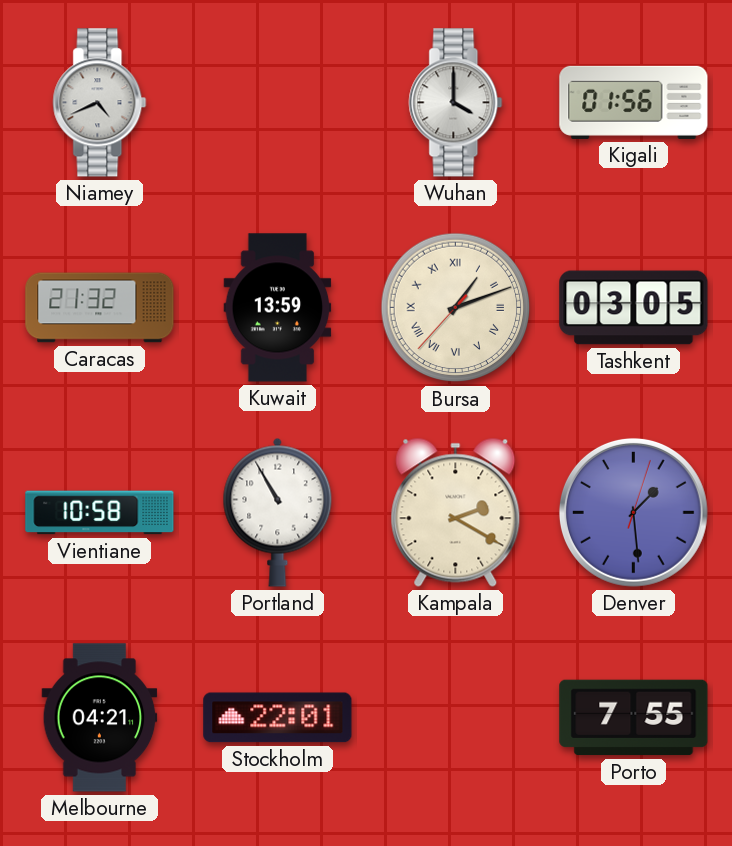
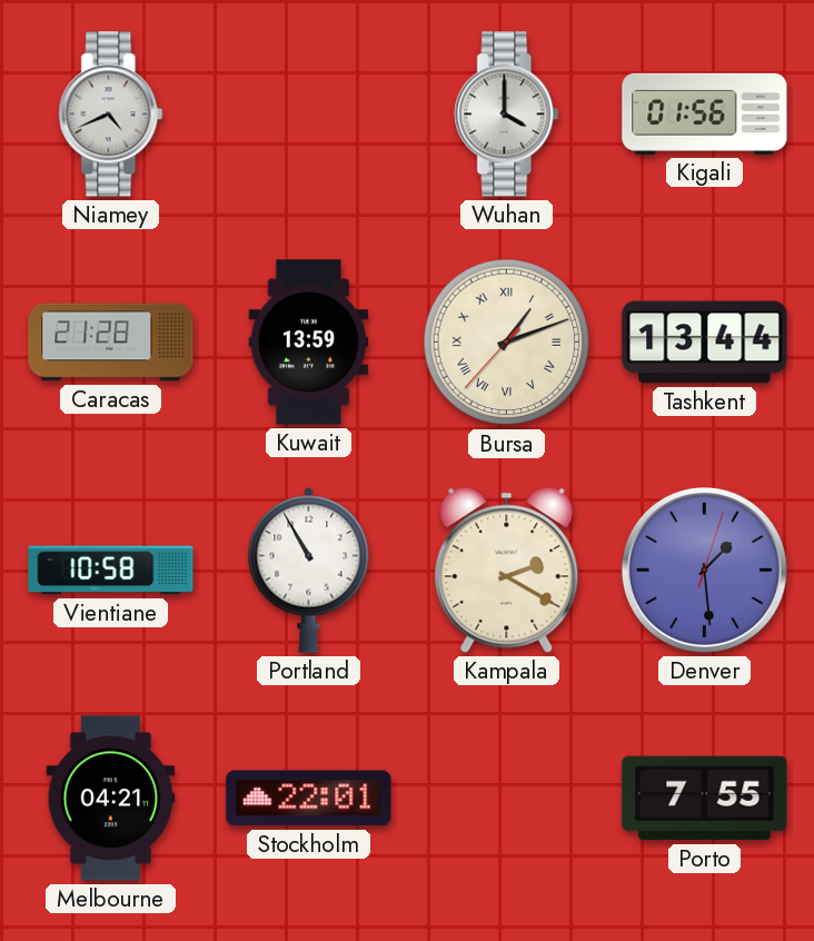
Caracas: 21:32 -> 21:28 (111, 343)
Tashkent: 03:05 -> 13:44 (705, 343)
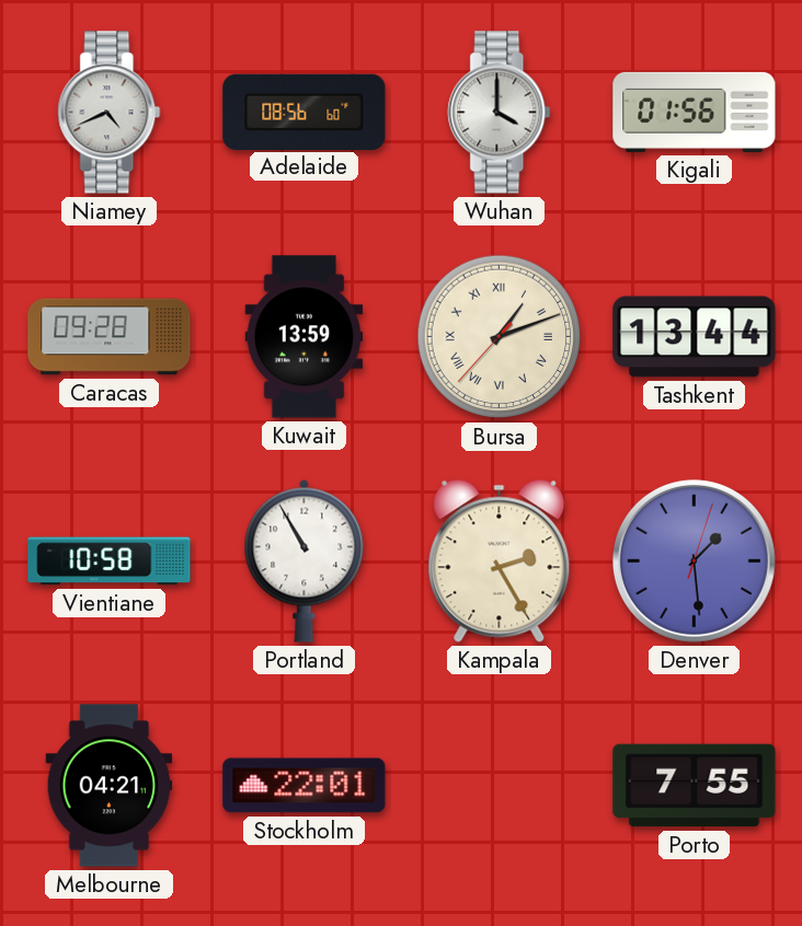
Adelaide: none -> 08:56 (305, 112)
Caracas: 21:28 -> 09:28 (110, 337)
Kampala: 2:20 -> 2:25 (500, 560)
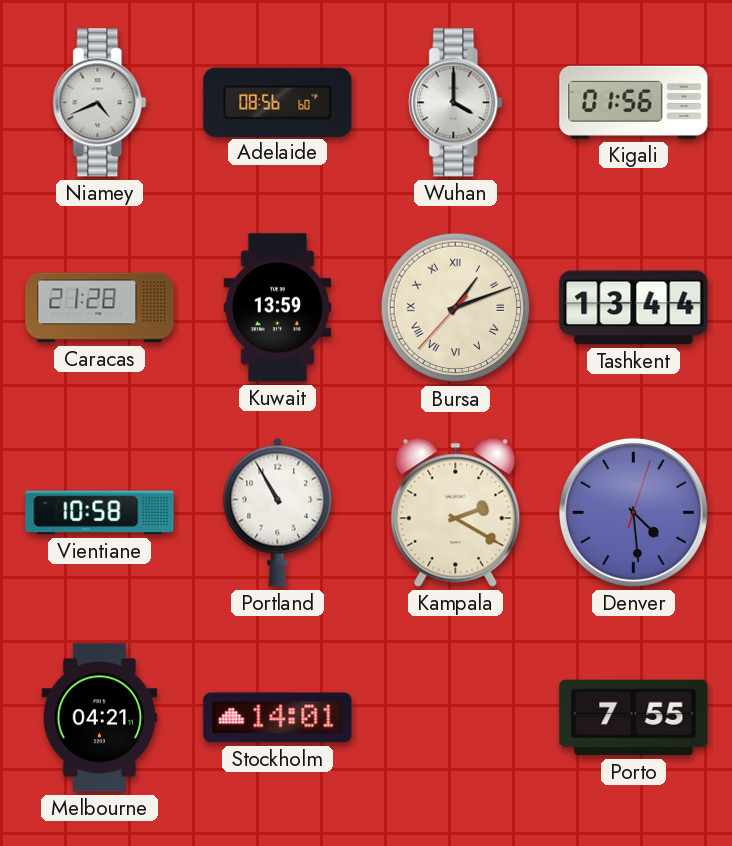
Caracas: 09:28 -> 21:28 (100, 308)
Kampala: 2:25 -> 2:20 (456, 512)
Denver: 1:29 -> 4:29 (633, 512)
Stockholm: 22:01 -> 14:01 (278, 718)
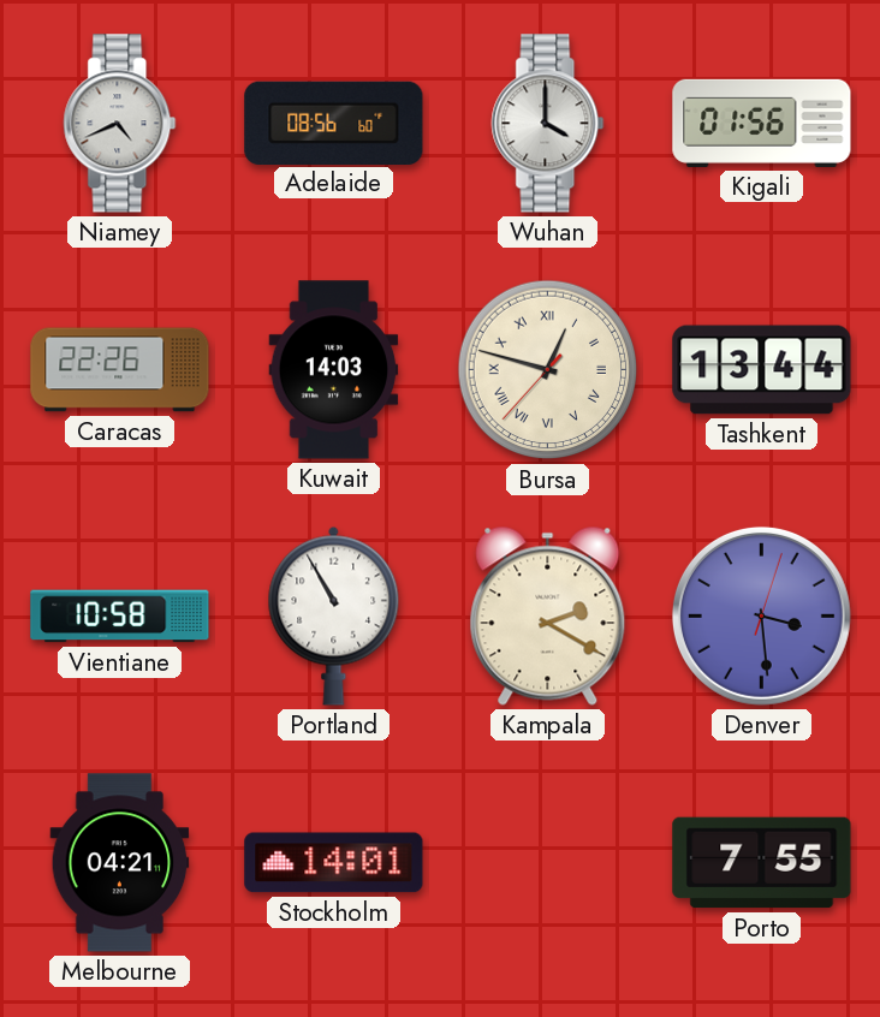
Caracas: 21:28 -> 22:26 (120, 370)
Kuwait: 13:59 -> 14:03 (334, 370)
Bursa: 1:11 -> 12:47 (548, 370)
Denver: 4:29 -> 3:29 (761, 615)
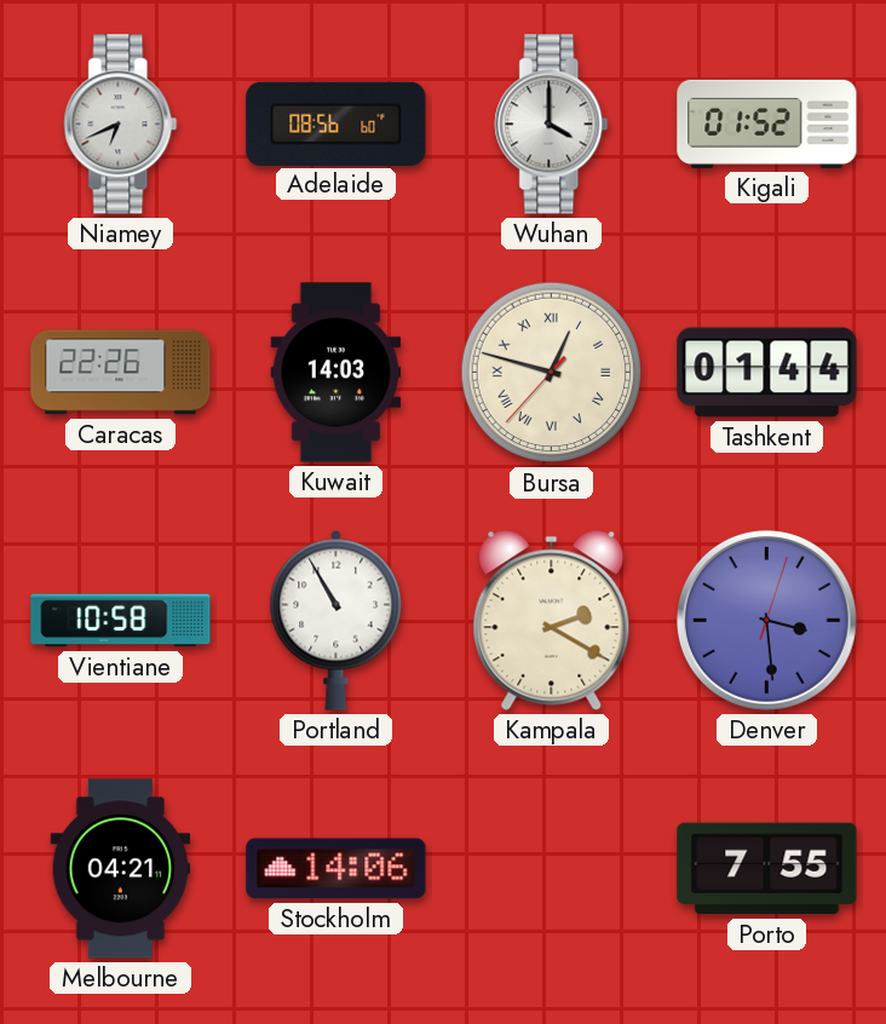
Niamey: 4:41 -> 6:41 (121, 125)
Kigali: 01:56 -> 01:52 (767, 123)
Tashkent: 13:44 -> 01:44 (767, 373)
Stockholm: 14:01 -> 14:06 (336, 869)
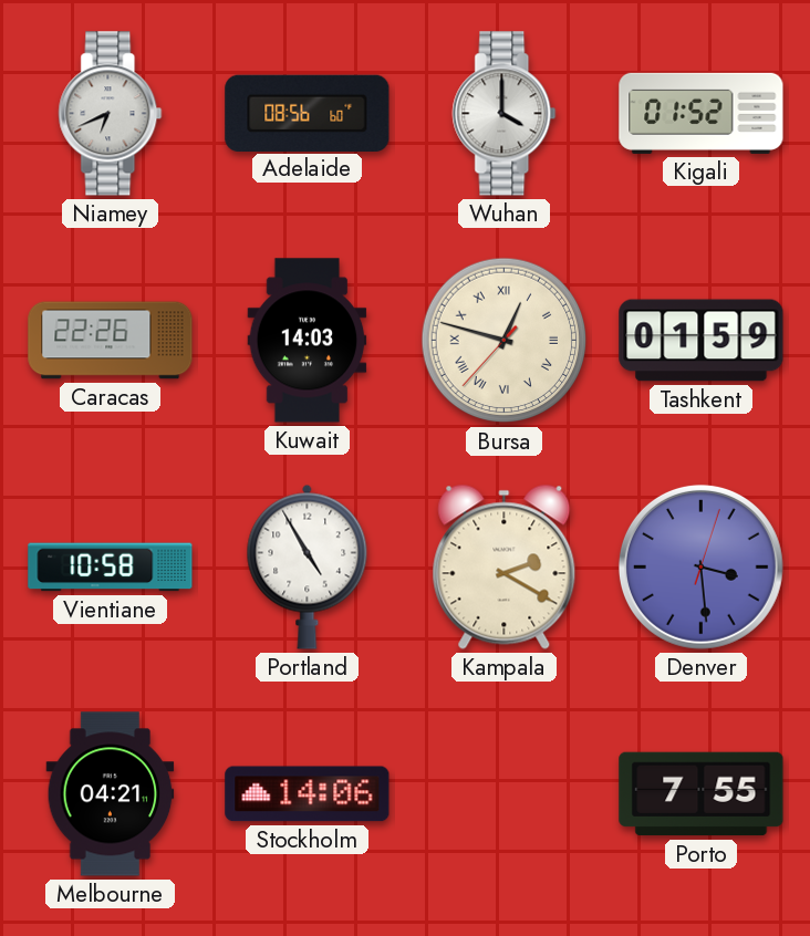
Tashkent: 01:44 -> 01:59 (702, 341)
Portland: 10:55 -> 4:55 (308, 566)
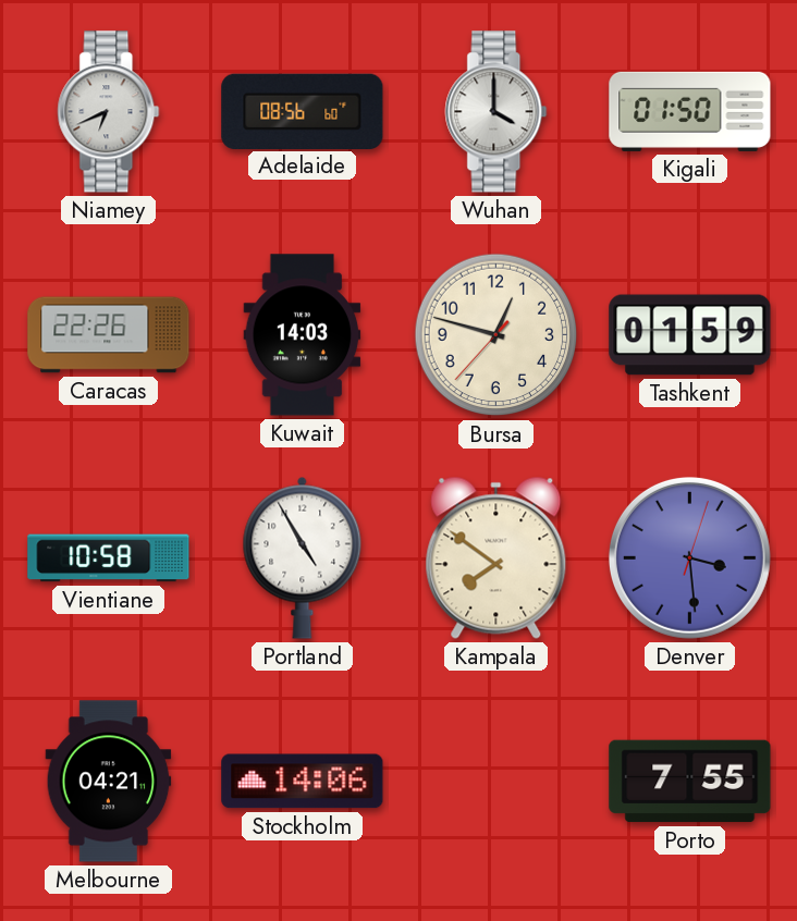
Kigali: 01:52 -> 01:50 (690, 111)
Bursa numerals: Roman -> Arabic (496, 335)
Kampala: 2:20 -> 7:51 (496, 557)
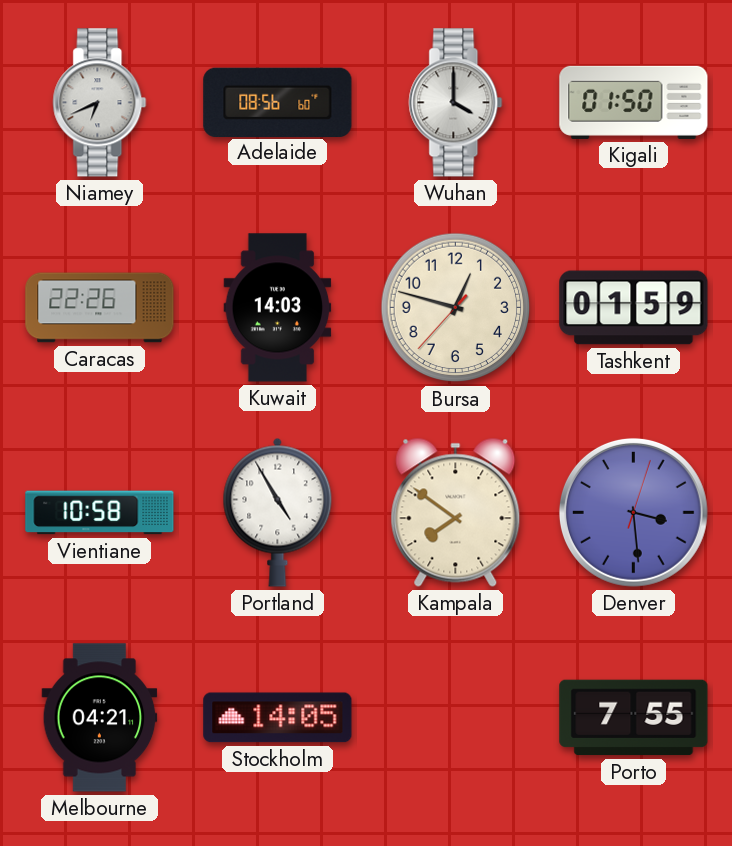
Stockholm: 14:06 -> 14:05 (278, 718)
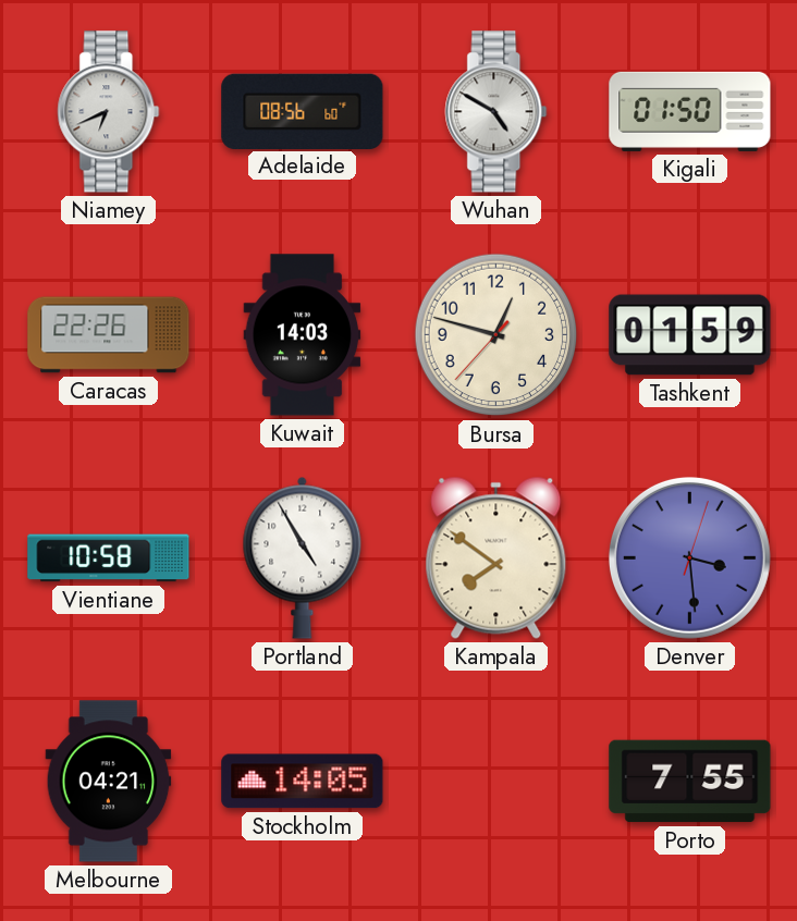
Wuhan: 4:00 -> 4:50 (496, 112)
